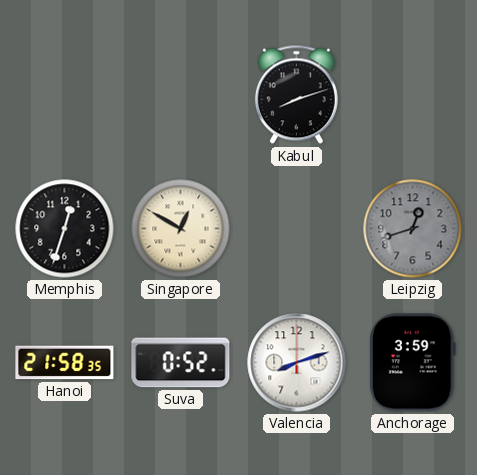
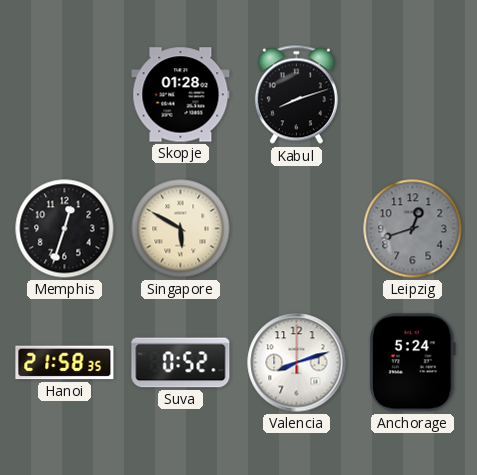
Skopje: none -> 01:28 (181, 95)
Singapore: 12:50 -> 5:50 (181, 229)
Anchorage: 3:59 -> 5:24 (413, 363)
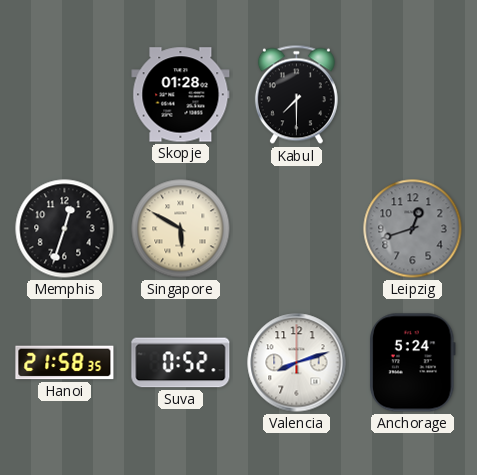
Kabul: 8:12 -> 7:30 (296, 95)
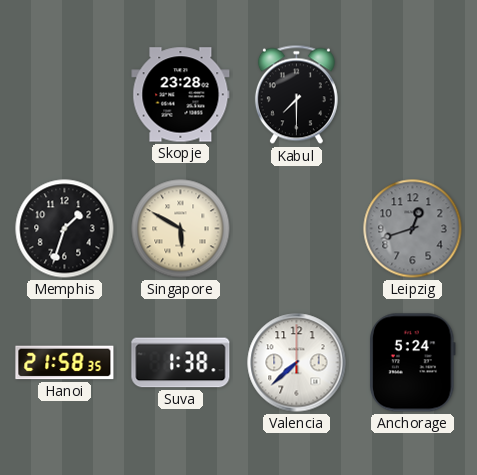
Skopje: 01:28 -> 23:28 (181, 95)
Memphis: 12:33 -> 1:33 (65, 229)
Suva: 0:52 -> 1:38 (181, 363)
Valencia: 8:12 -> 7:38 (297, 363)
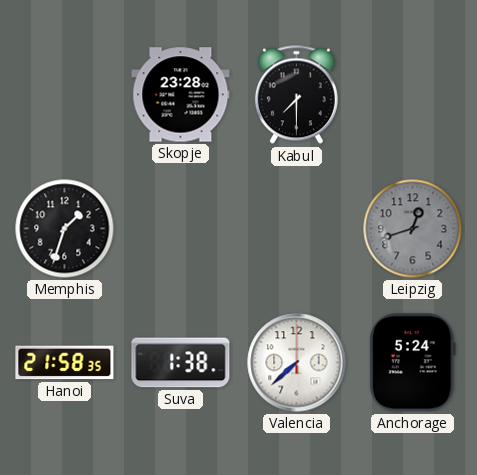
Singapore: 5:50 -> none (181, 229)
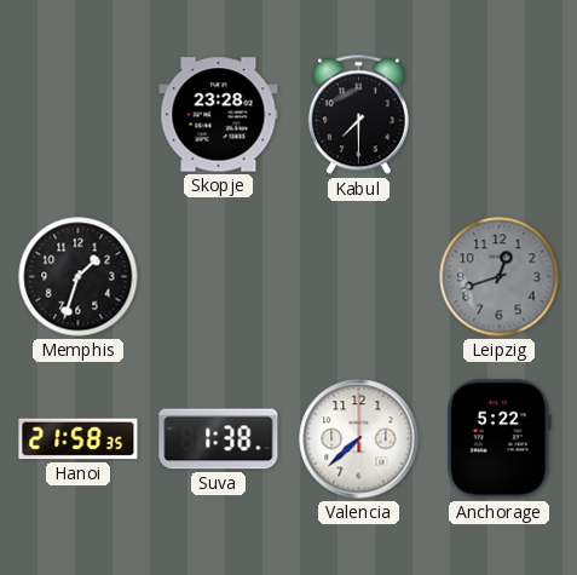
Anchorage: 5:24 -> 5:22 (500, 439)
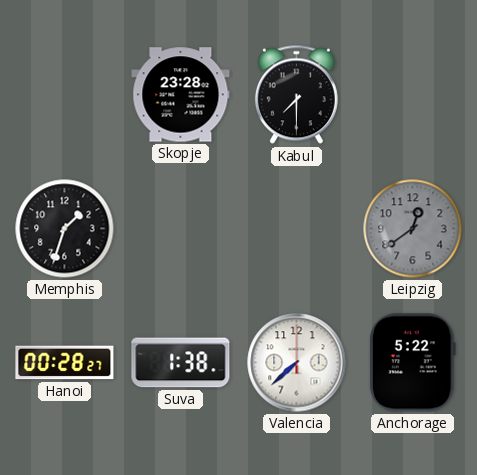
Leipzig: 12:42 -> 12:39 (413, 229)
Hanoi: 21:58 -> 00:28 (65, 363)
